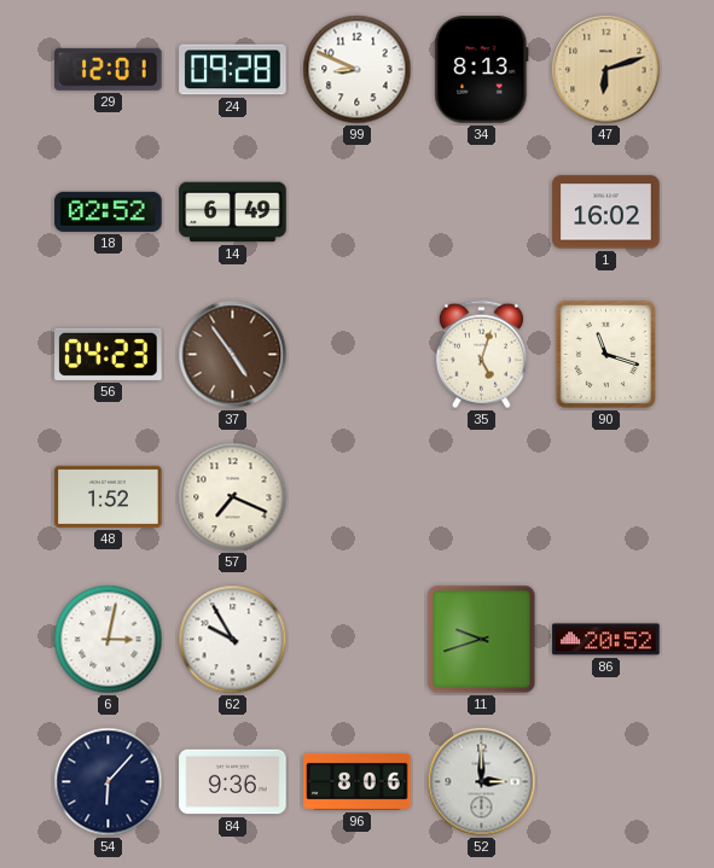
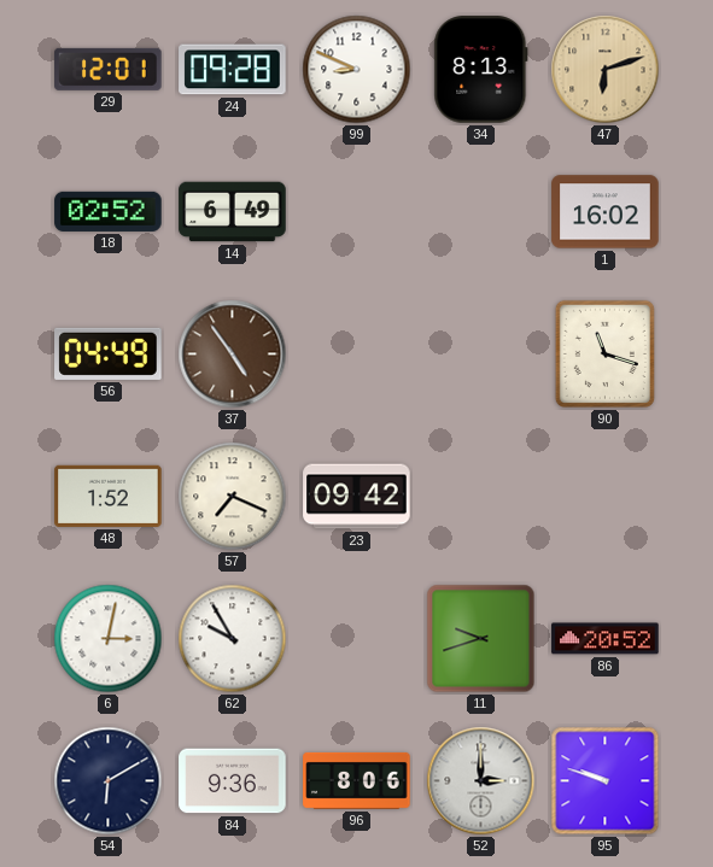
56: 04:23 -> 04:49 (109, 353)
35: 5:03 -> none (481, 355)
23: none -> 09:42 (357, 497)
54: 6:07 -> 6:10 (109, 781)
95: none -> 9:48 (606, 781)
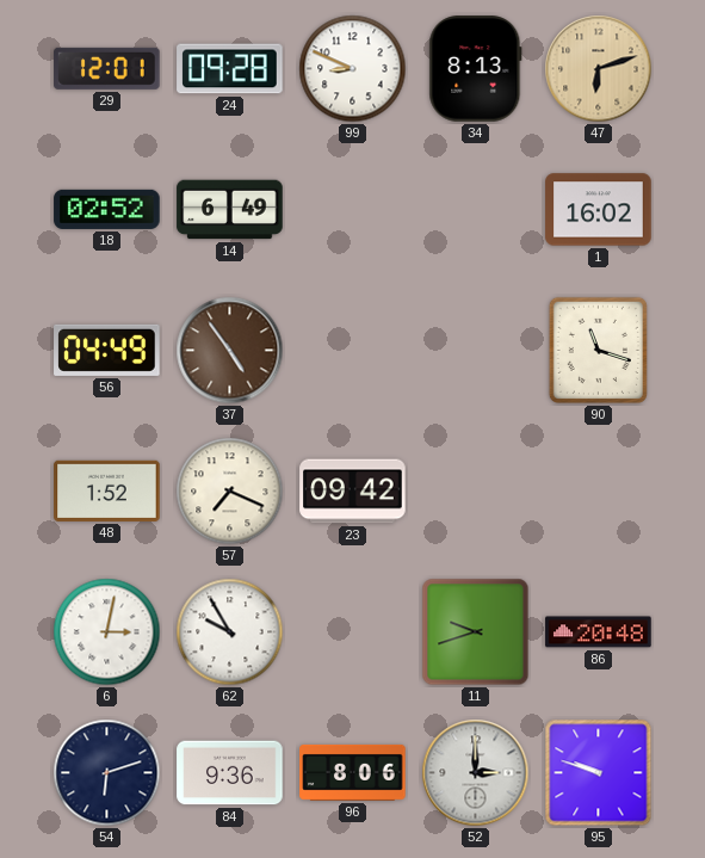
86: 20:52 -> 20:48 (599, 632)
54: 6:10 -> 6:12 (107, 773)
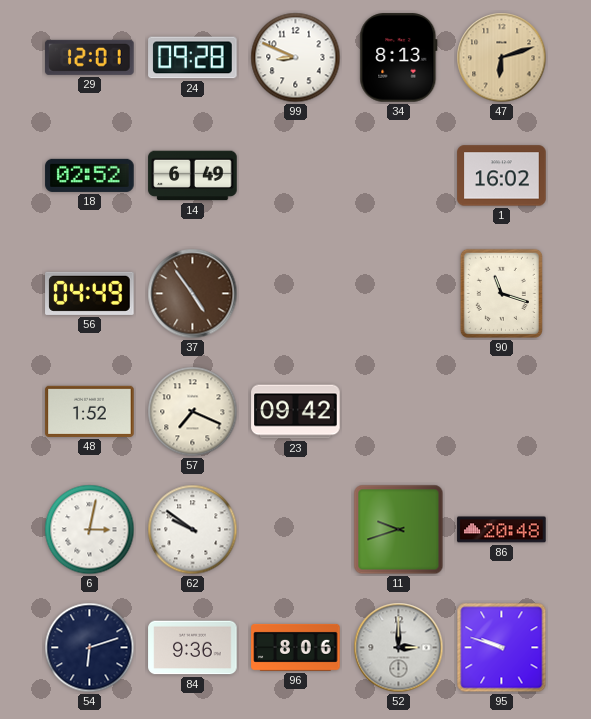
62: 9:55 -> 9:51 (193, 530)
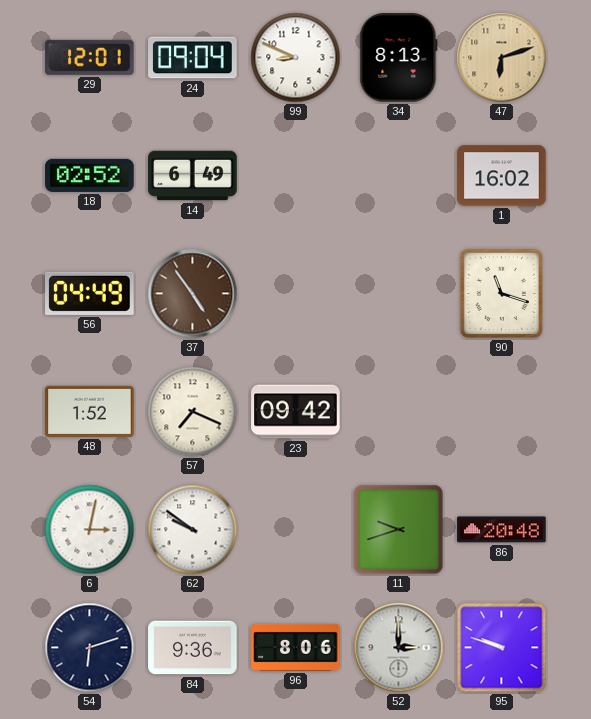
24: 09:28 -> 09:04 (193, 58)
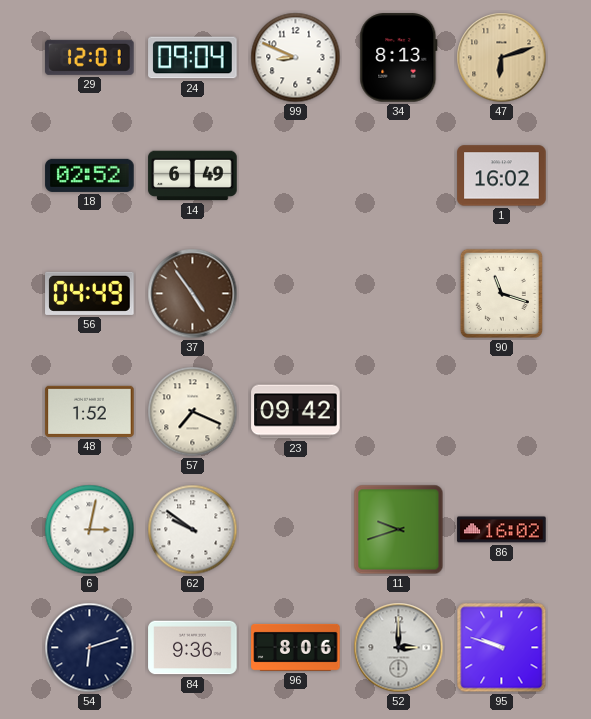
86: 20:48 -> 16:02 (502, 530)
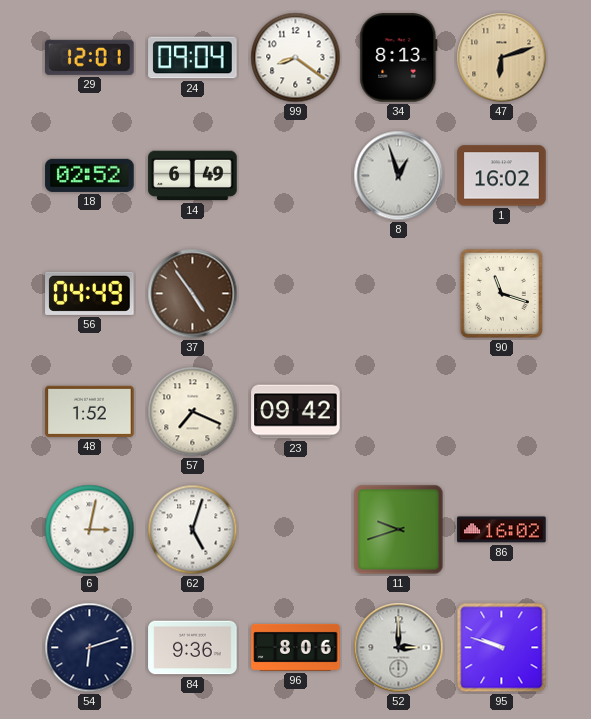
99: 8:49 -> 8:21 (296, 58)
8: none -> 12:57 (399, 176)
62: 9:51 -> 5:03 (193, 530)
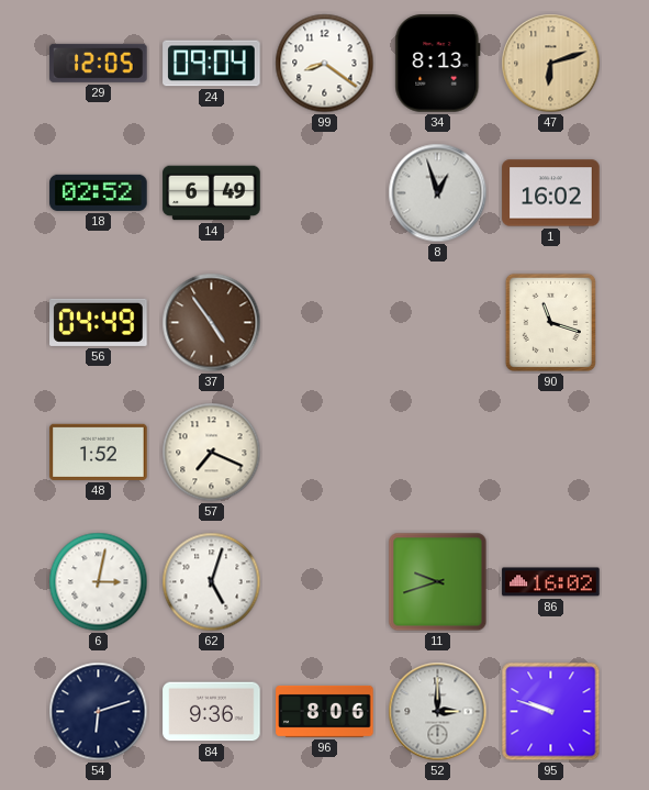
29: 12:01 -> 12:05 (99, 63)
23: 09:42 -> none (296, 412)
